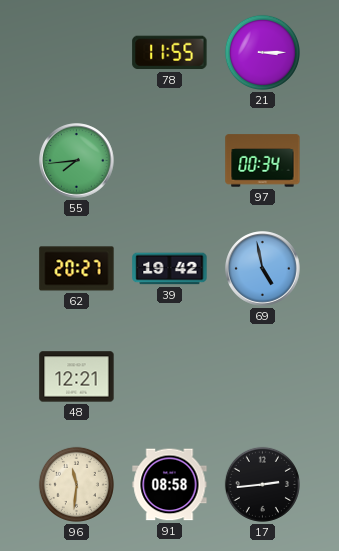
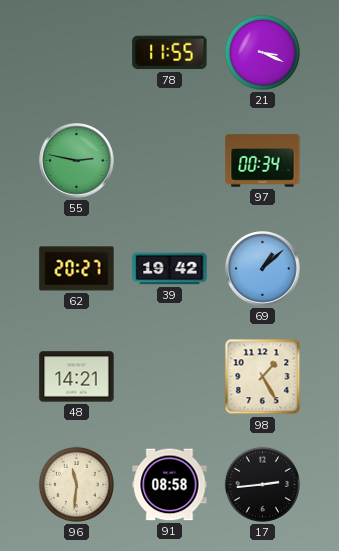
21: 3:15 -> 3:19 (262, 52)
55: 7:44 -> 2:47 (77, 161)
69: 4:58 -> 1:08 (263, 269)
48: 12:21 -> 14:21 (77, 377)
98: none -> 1:25 (263, 377)
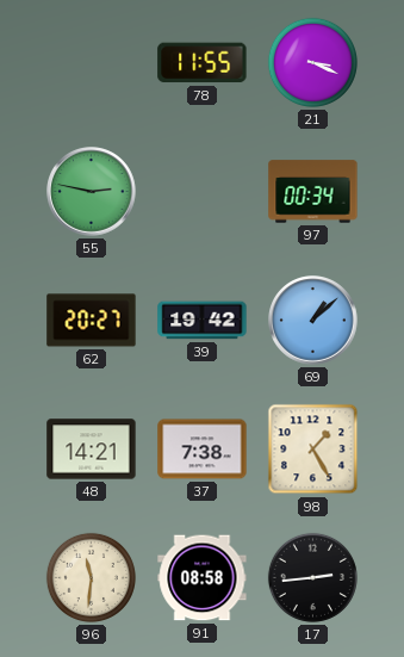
37: none -> 7:38 (203, 450)
